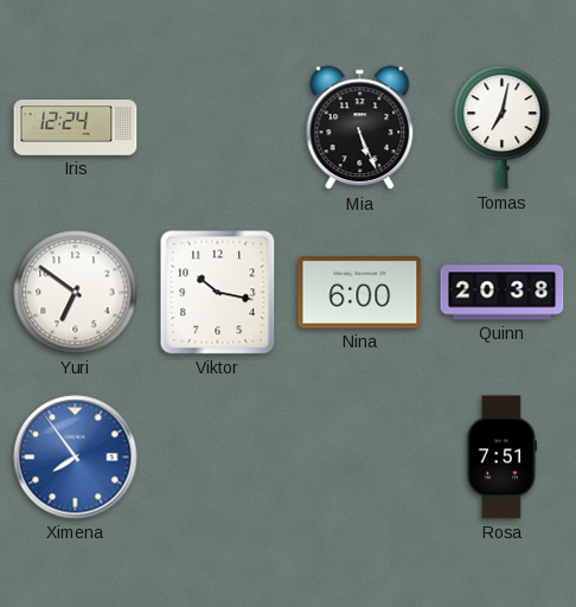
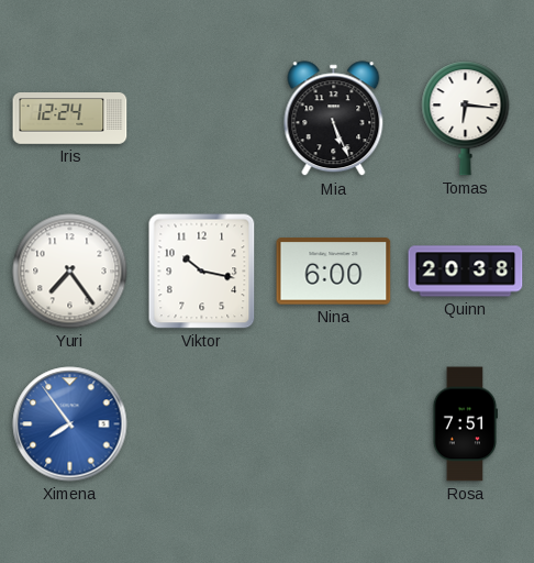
Tomas: 7:02 -> 6:16 (466, 119)
Yuri: 6:51 -> 7:24 (70, 272)
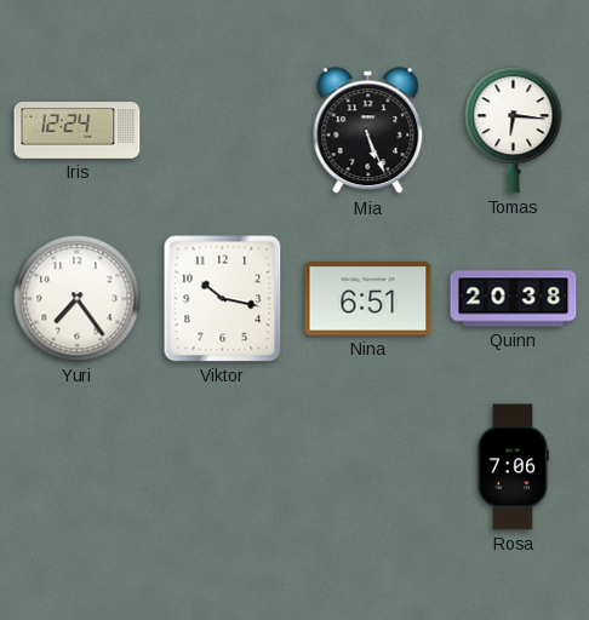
Nina: 6:00 -> 6:51 (368, 299)
Ximena: 7:54 -> none (70, 424)
Rosa: 7:51 -> 7:06 (511, 467)
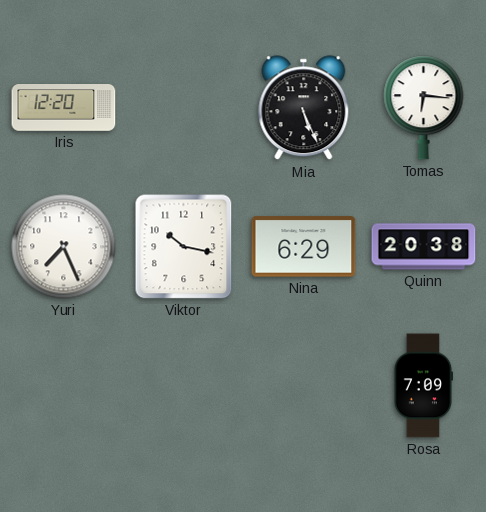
Iris: 12:24 -> 12:20 (64, 108)
Yuri: 7:24 -> 7:26 (64, 247)
Nina: 6:51 -> 6:29 (304, 247)
Rosa: 7:06 -> 7:09 (422, 386)
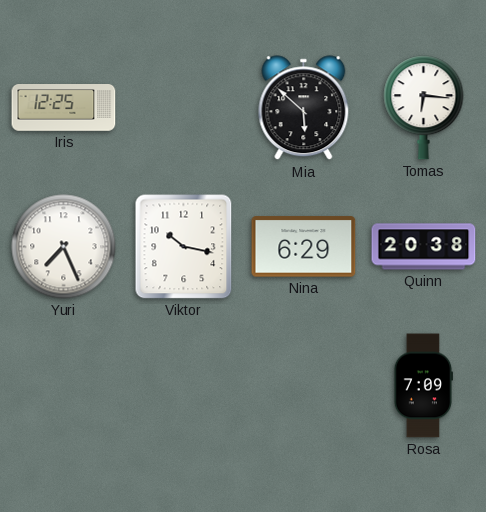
Iris: 12:20 -> 12:25 (64, 108)
Mia: 5:26 -> 5:52 (304, 108)
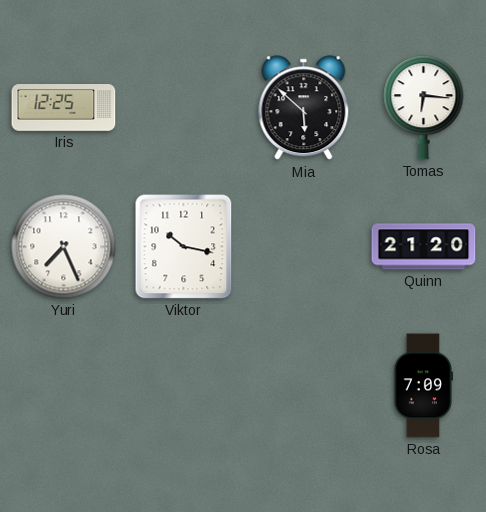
Nina: 6:29 -> none (304, 247)
Quinn: 20:38 -> 21:20 (424, 247)
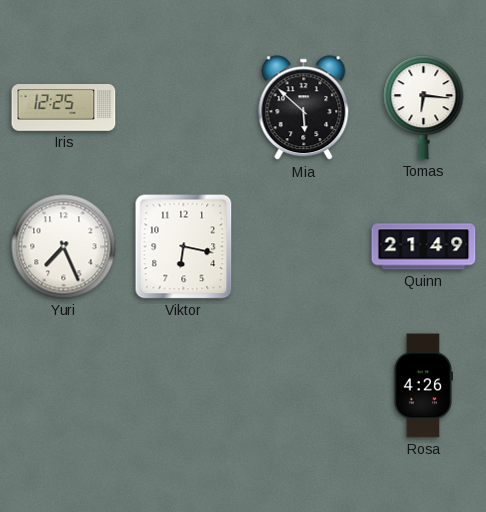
Viktor: 10:17 -> 6:17 (184, 247)
Quinn: 21:20 -> 21:49 (424, 247)
Rosa: 7:09 -> 4:26 (422, 386)
